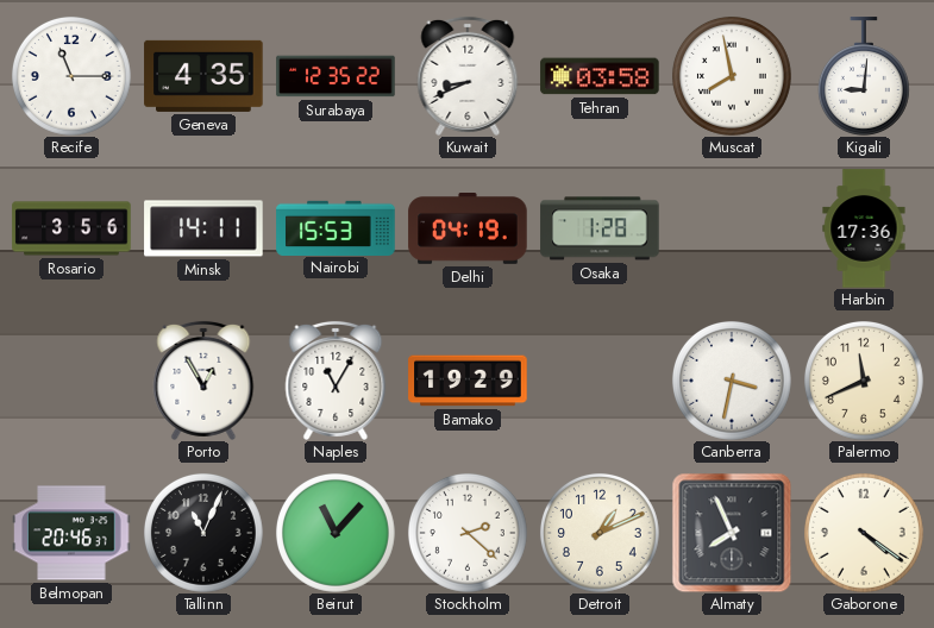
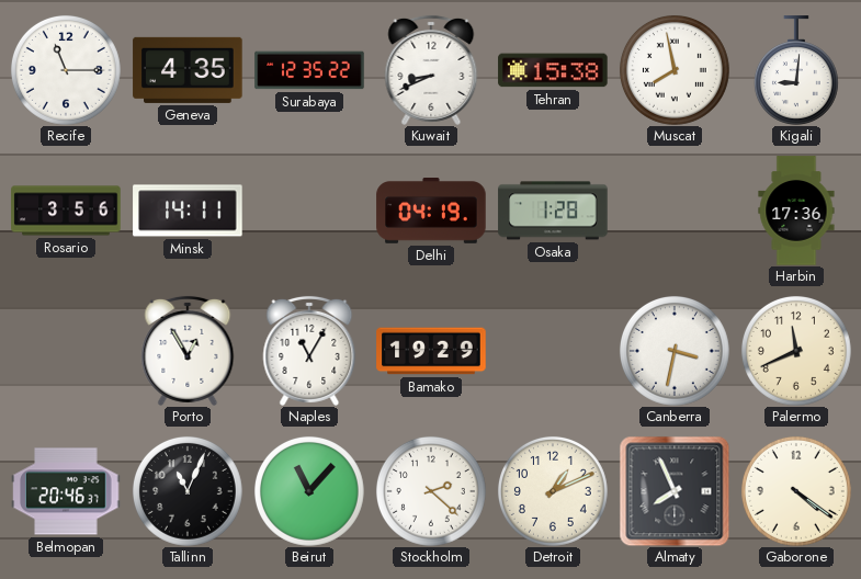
Tehran: 03:58 -> 15:38 (553, 70)
Nairobi: 15:53 -> none (336, 227)
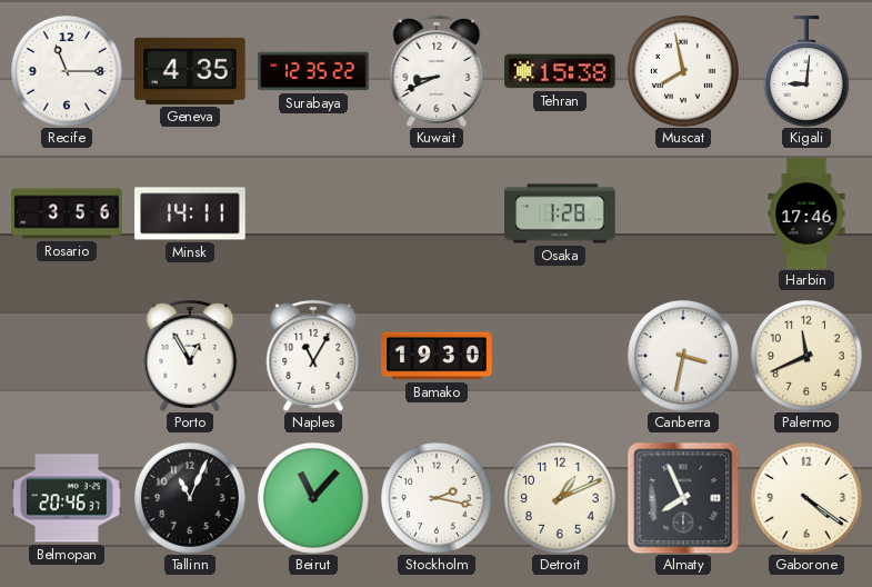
Delhi: 04:19 -> none (431, 211)
Harbin: 17:36 -> 17:46 (806, 213)
Bamako: 19:29 -> 19:30 (437, 356)
Stockholm: 2:22 -> 2:17 (437, 498)
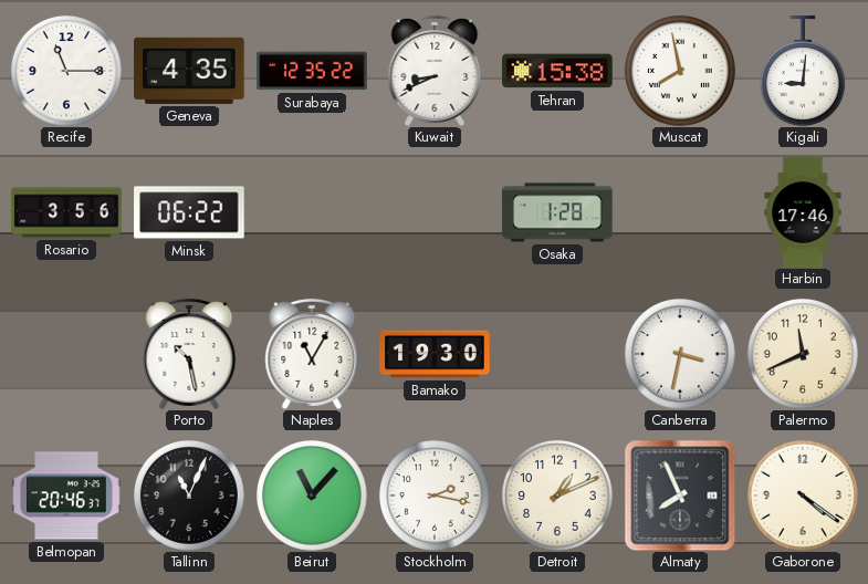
Minsk: 14:11 -> 06:22 (189, 212)
Porto: 12:55 -> 10:28 (189, 354)
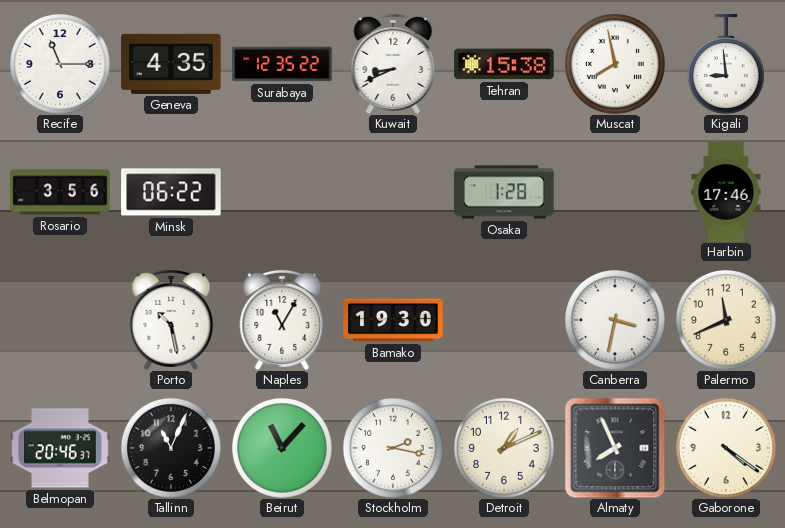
Kigali: 9:01 -> 8:59 (726, 64)
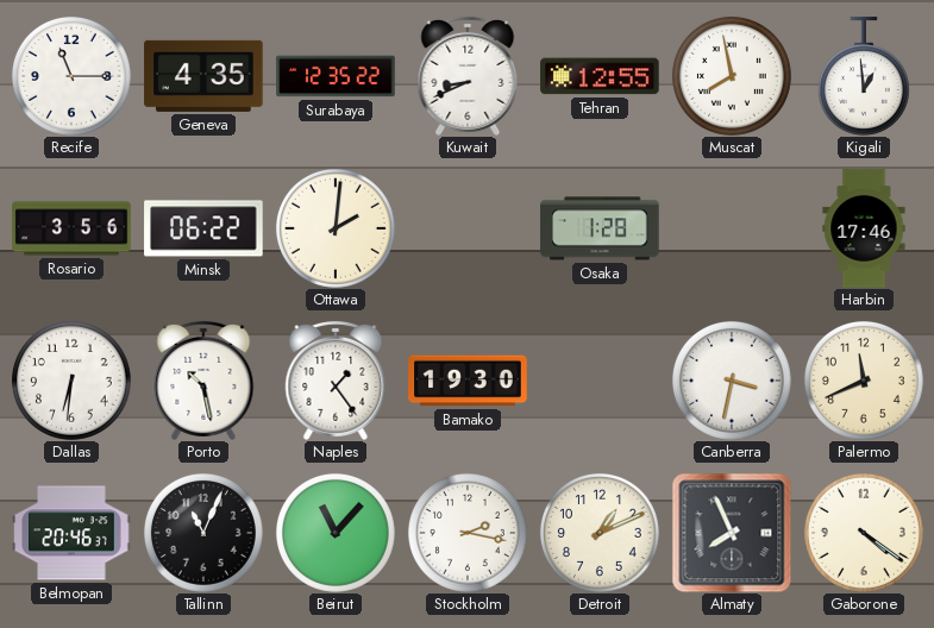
Tehran: 15:38 -> 12:55 (600, 76)
Kigali: 8:59 -> 12:59 (864, 76)
Ottawa: none -> 2:01 (336, 228)
Dallas: none -> 6:31 (71, 381)
Naples: 11:05 -> 1:24 (336, 381)
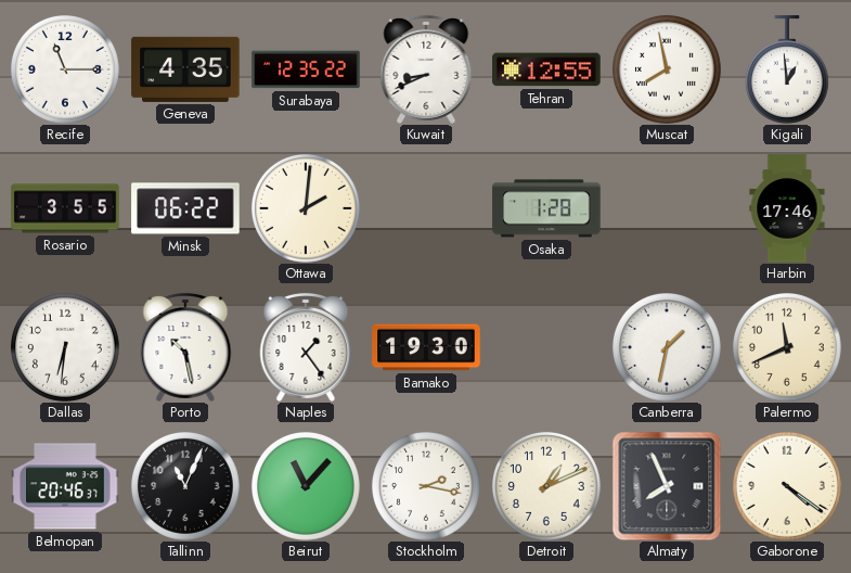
Rosario: 3:56 -> 3:55 (65, 208)
Canberra: 3:32 -> 1:32 (667, 347)
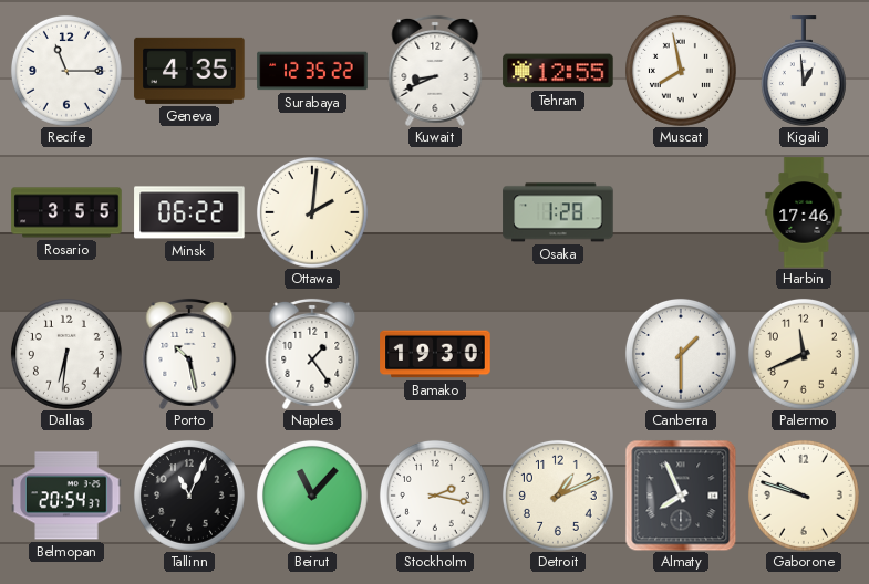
Canberra: 1:32 -> 1:30 (681, 354)
Belmopan: 20:46 -> 20:54 (66, 496)
Gaborone: 4:21 -> 9:48 (804, 496)
